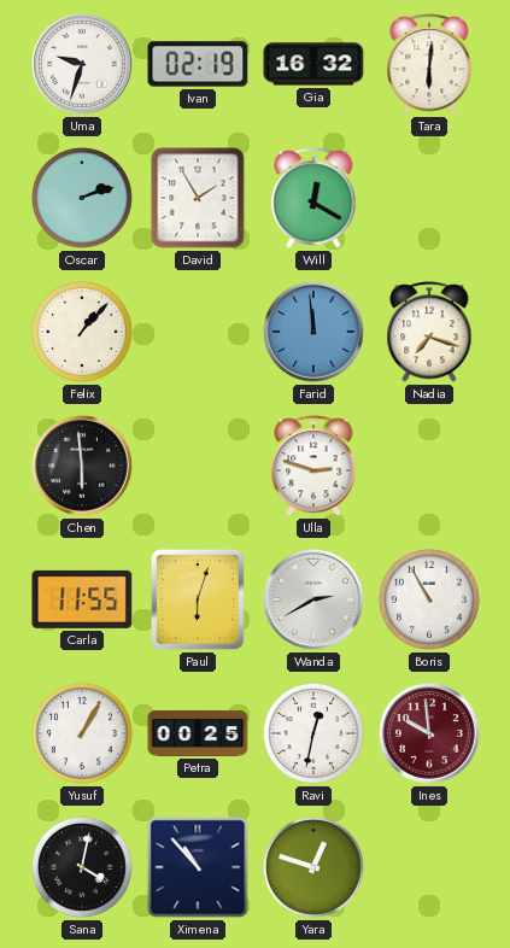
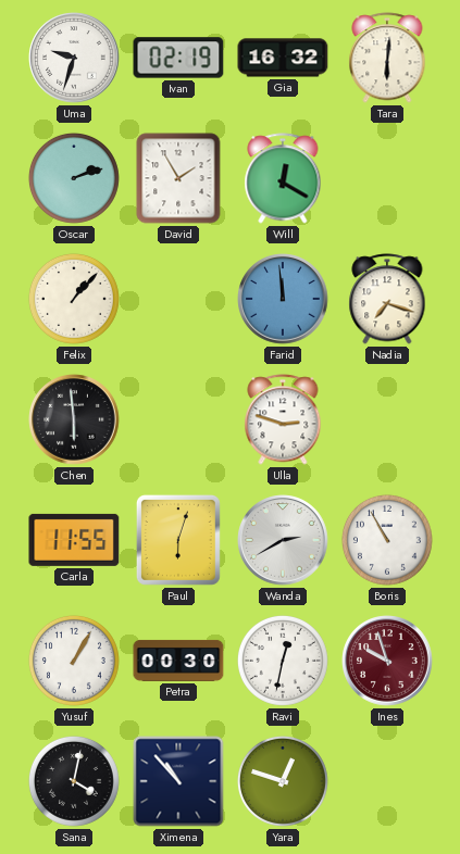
Petra: 00:25 -> 00:30 (178, 661)
Ines: 9:59 -> 9:57 (387, 661)
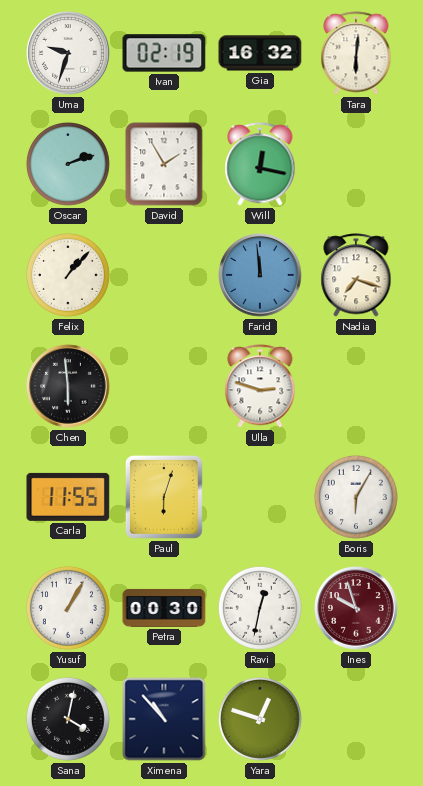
Will: 12:20 -> 12:17 (260, 164)
Wanda: 2:40 -> none (283, 540)
Boris: 10:55 -> 6:05 (356, 497)
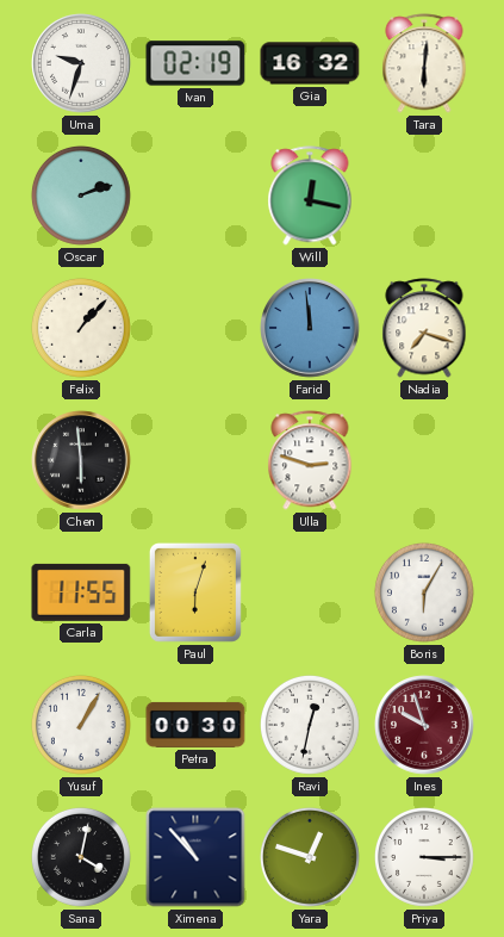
David: 1:55 -> none (164, 164)
Priya: none -> 3:15 (424, 857)
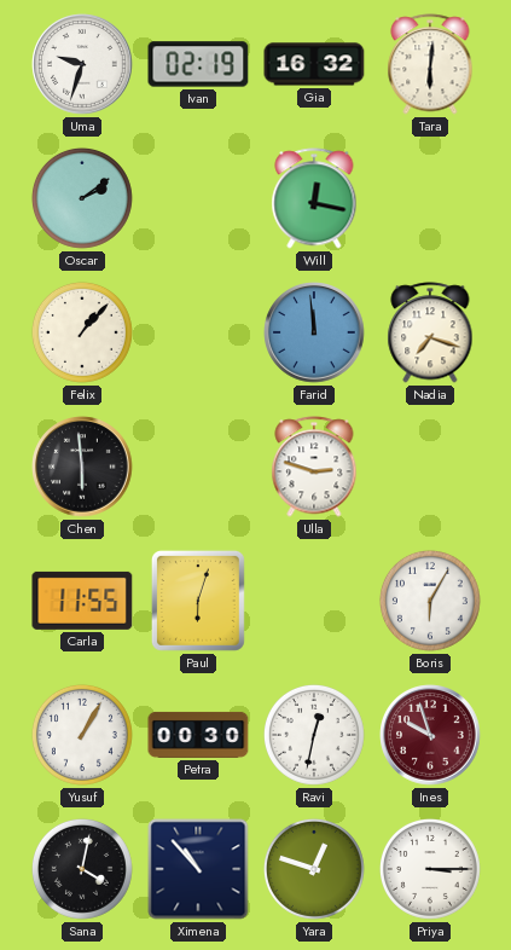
Oscar: 2:12 -> 2:09 (82, 198)
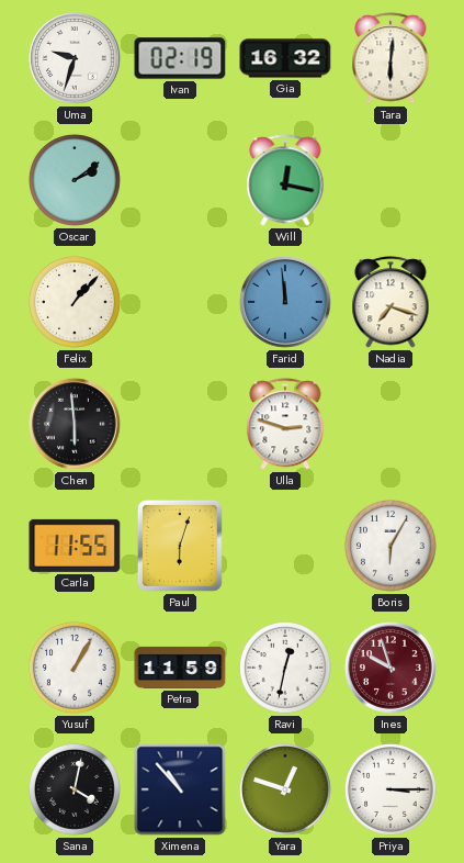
Petra: 00:30 -> 11:59 (180, 668)
